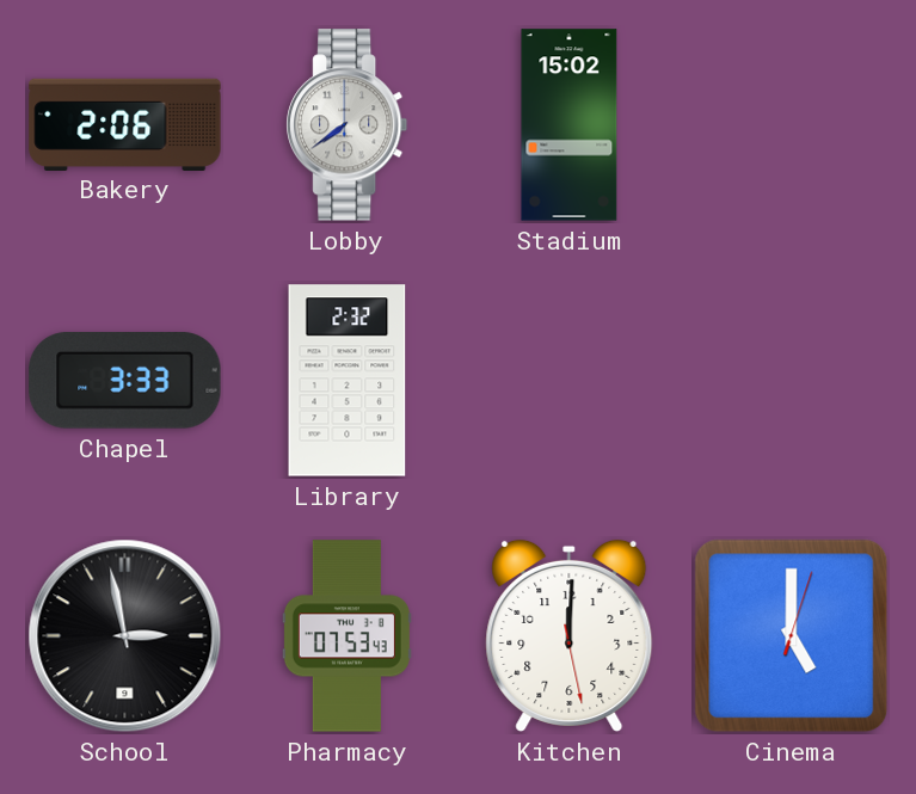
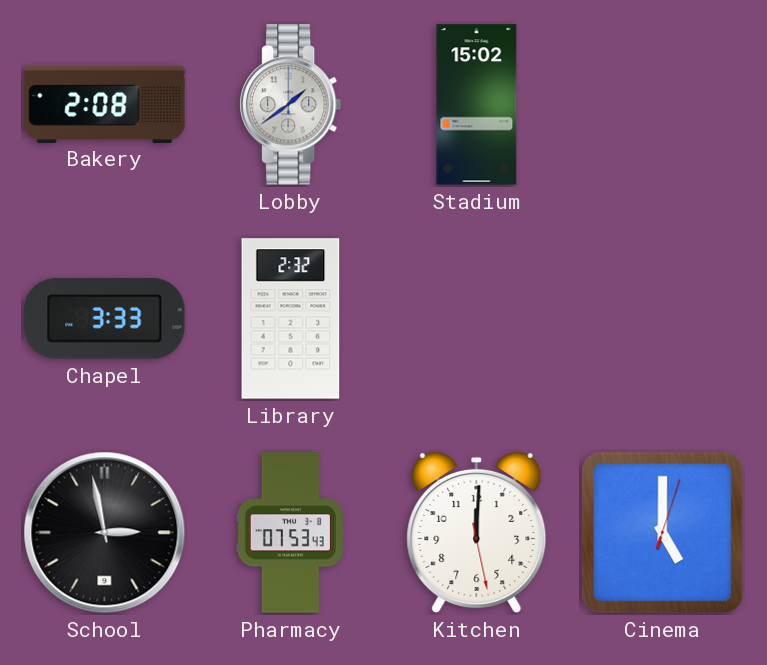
Bakery: 2:06 -> 2:08 (105, 104)
Lobby: 7:39 -> 1:39 (291, 105)
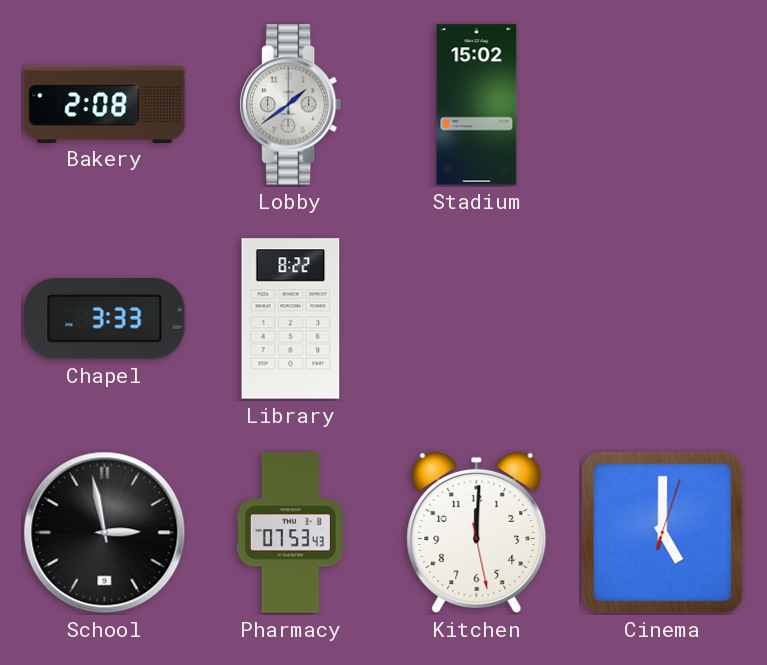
Library: 2:32 -> 8:22 (291, 319)
